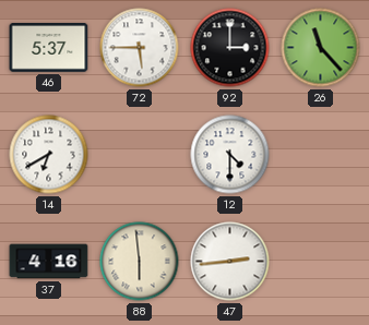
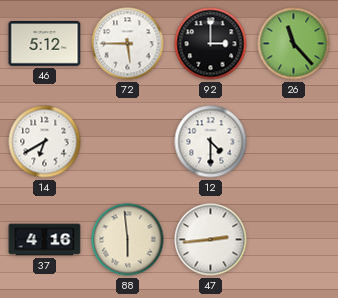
46: 5:37 -> 5:12 (45, 44)
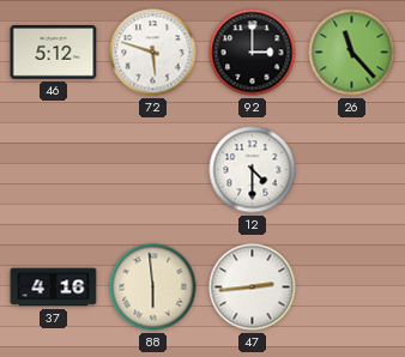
72: 5:45 -> 5:48 (153, 53)
14: 6:40 -> none (45, 142)
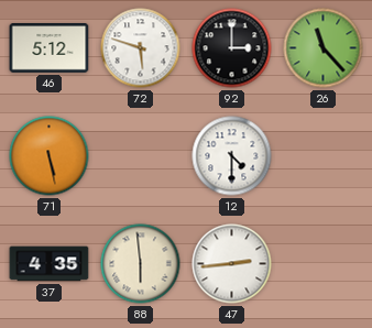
71: none -> 5:28 (50, 156)
37: 4:16 -> 4:35 (50, 264)
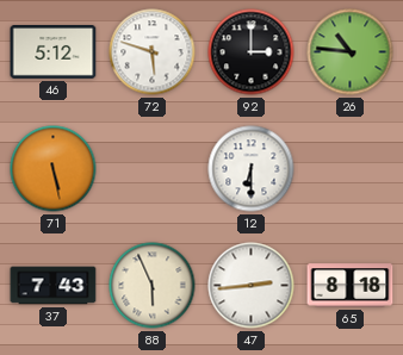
26: 11:23 -> 10:46 (351, 52)
12: 4:30 -> 6:30 (252, 169)
37: 4:35 -> 7:43 (54, 286)
88: 5:59 -> 5:56 (153, 286)
65: none -> 8:18 (351, 286)
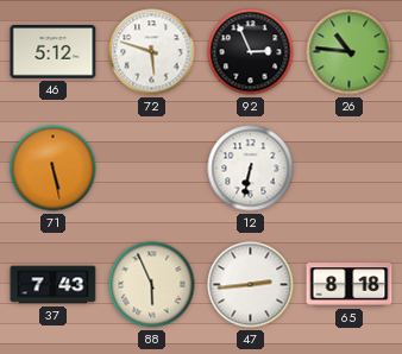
92: 3:00 -> 2:56 (251, 52)
12: 6:30 -> 6:32 (251, 169)
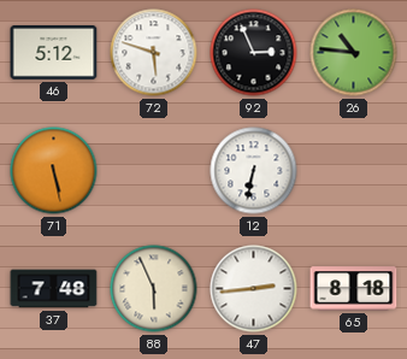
37: 7:43 -> 7:48 (54, 289)
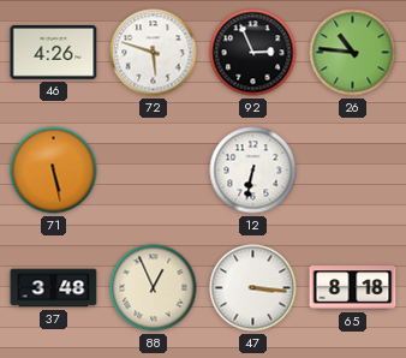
46: 5:12 -> 4:26 (54, 53)
37: 7:48 -> 3:48 (54, 288)
88: 5:56 -> 12:56 (154, 288)
47: 2:44 -> 3:16 (253, 288)
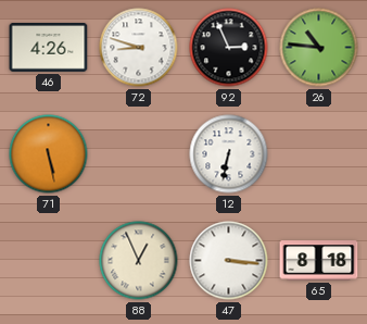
72: 5:48 -> 8:48 (139, 48)
37: 3:48 -> none (54, 288)
